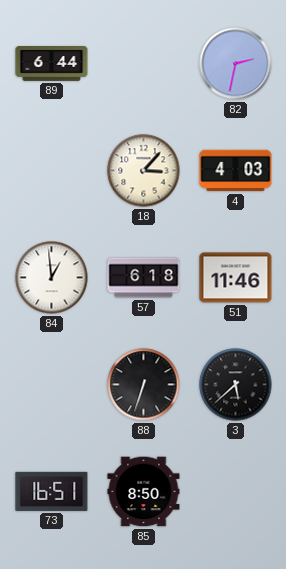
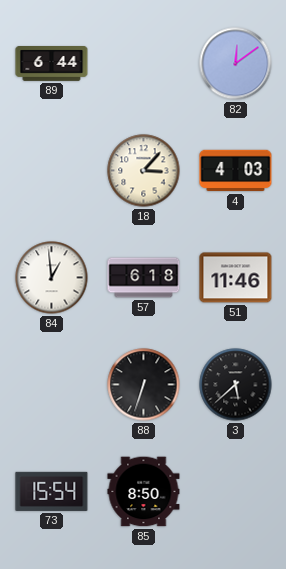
82: 2:32 -> 12:09 (236, 64)
73: 16:51 -> 15:54 (52, 491)
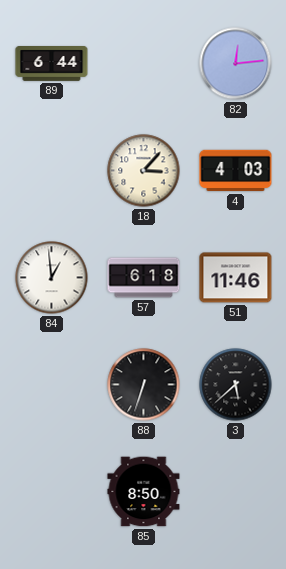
82: 12:09 -> 12:14 (236, 64)
73: 15:54 -> none (52, 491)
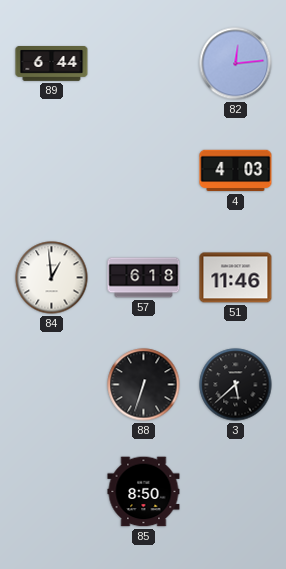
18: 3:07 -> none (144, 171)
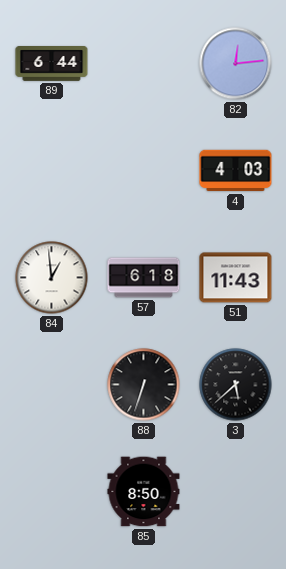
51: 11:46 -> 11:43 (236, 278)
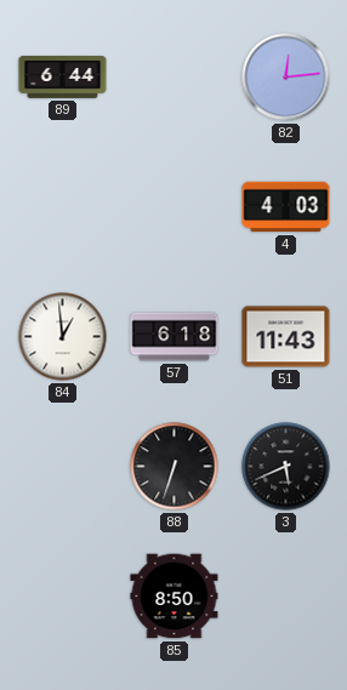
3: 5:38 -> 5:41 (286, 467)
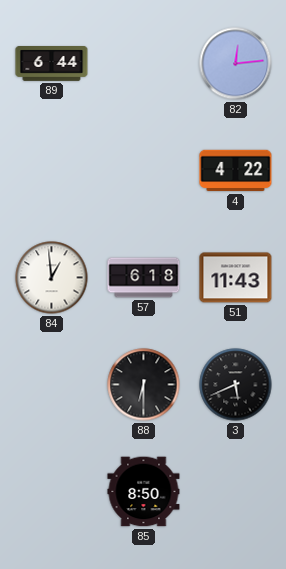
4: 4:03 -> 4:22 (236, 171)
88: 6:33 -> 6:30 (144, 385)
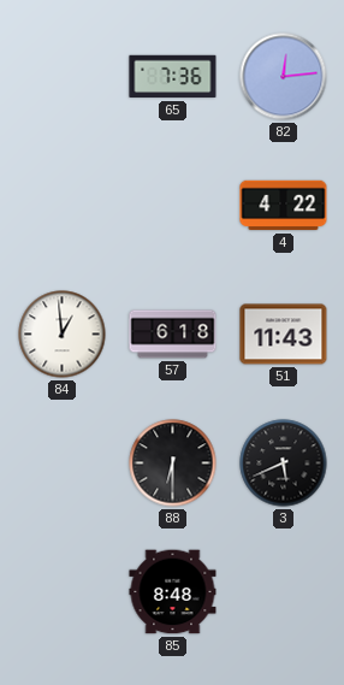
89: 6:44 -> none (52, 64)
65: none -> 7:36 (173, 77)
85: 8:50 -> 8:48 (173, 592)
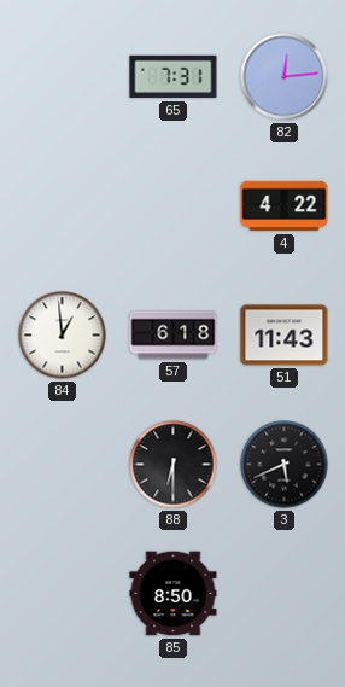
65: 7:36 -> 7:31 (174, 77)
85: 8:48 -> 8:50 (174, 594)
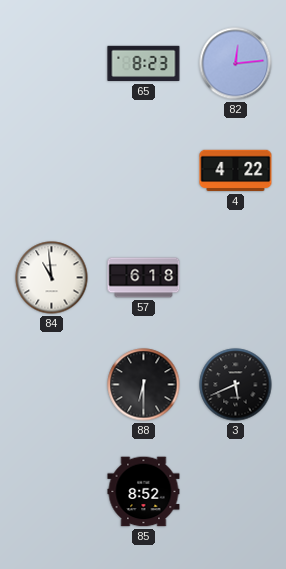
65: 7:31 -> 8:23 (144, 64)
84: 12:59 -> 10:59 (52, 278)
51: 11:43 -> none (285, 336)
85: 8:50 -> 8:52 (144, 492)
